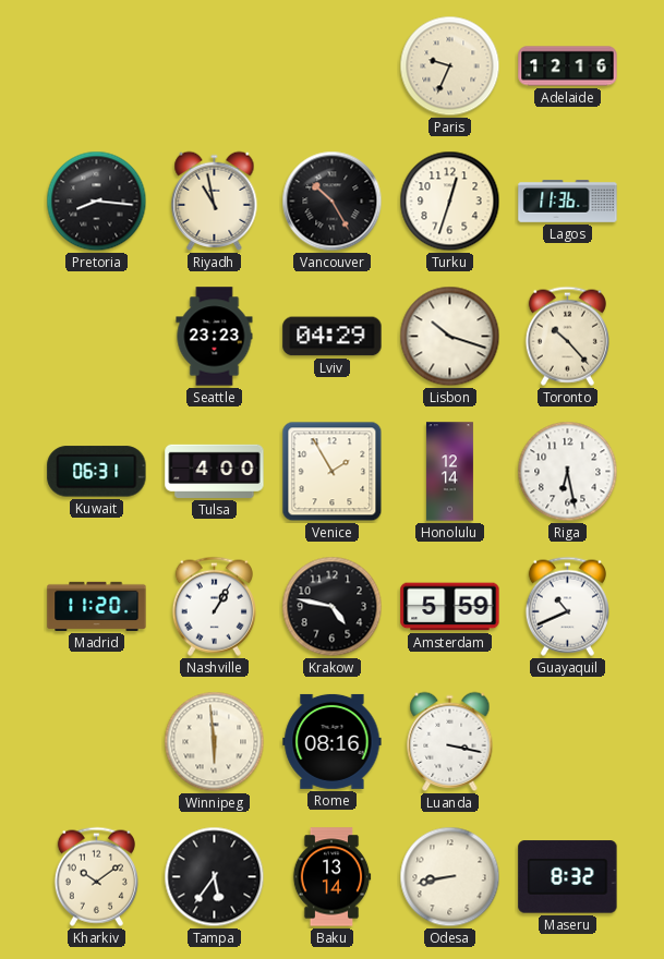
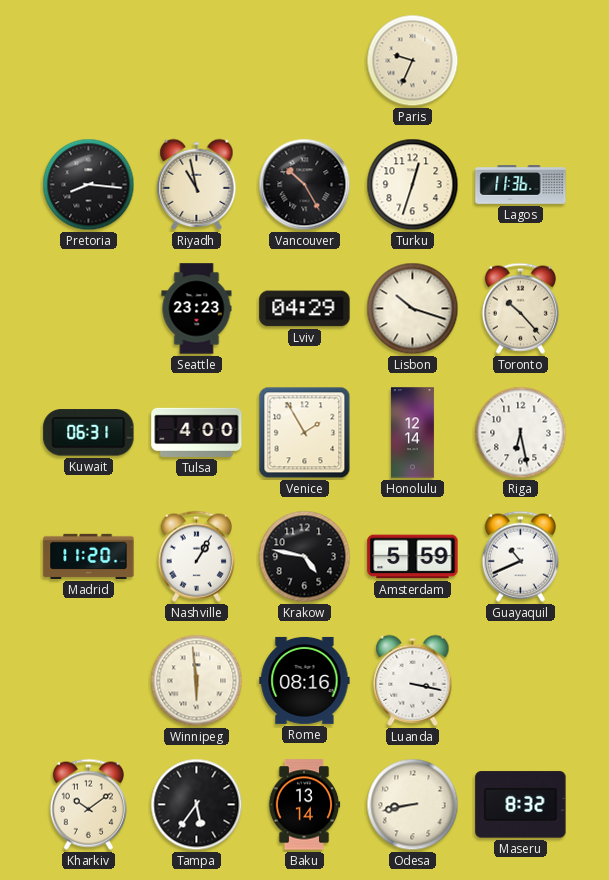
Adelaide: 12:16 -> none (568, 66)
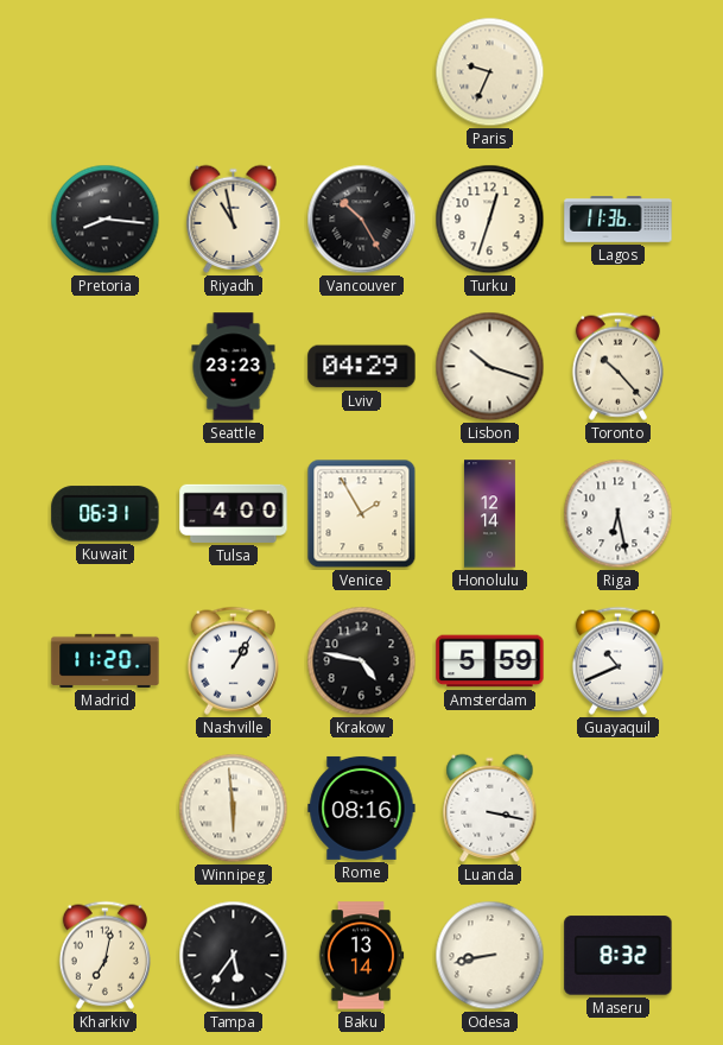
Kharkiv: 10:09 -> 7:02 (104, 955)
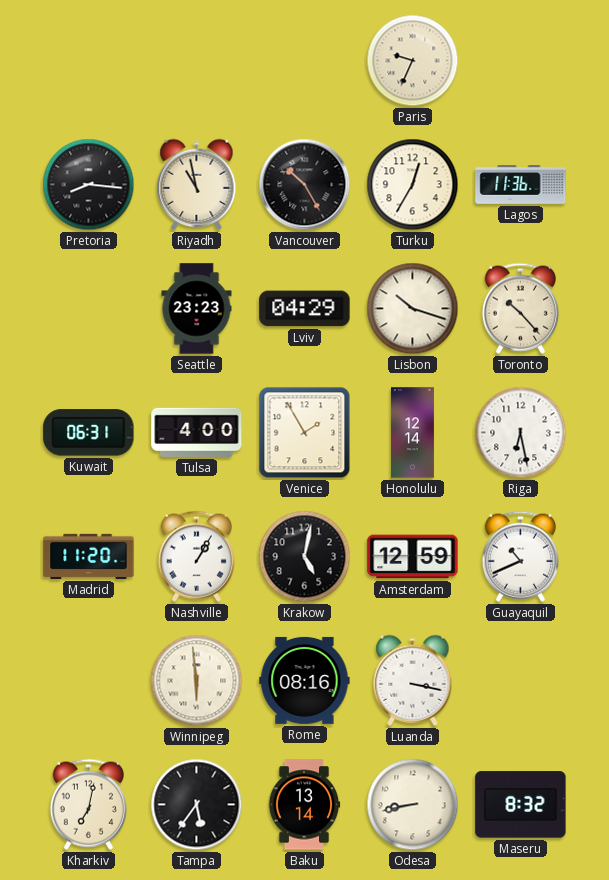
Turku: 12:33 -> 12:35 (413, 185)
Krakow: 4:47 -> 5:02 (305, 557)
Amsterdam: 5:59 -> 12:59 (413, 557)
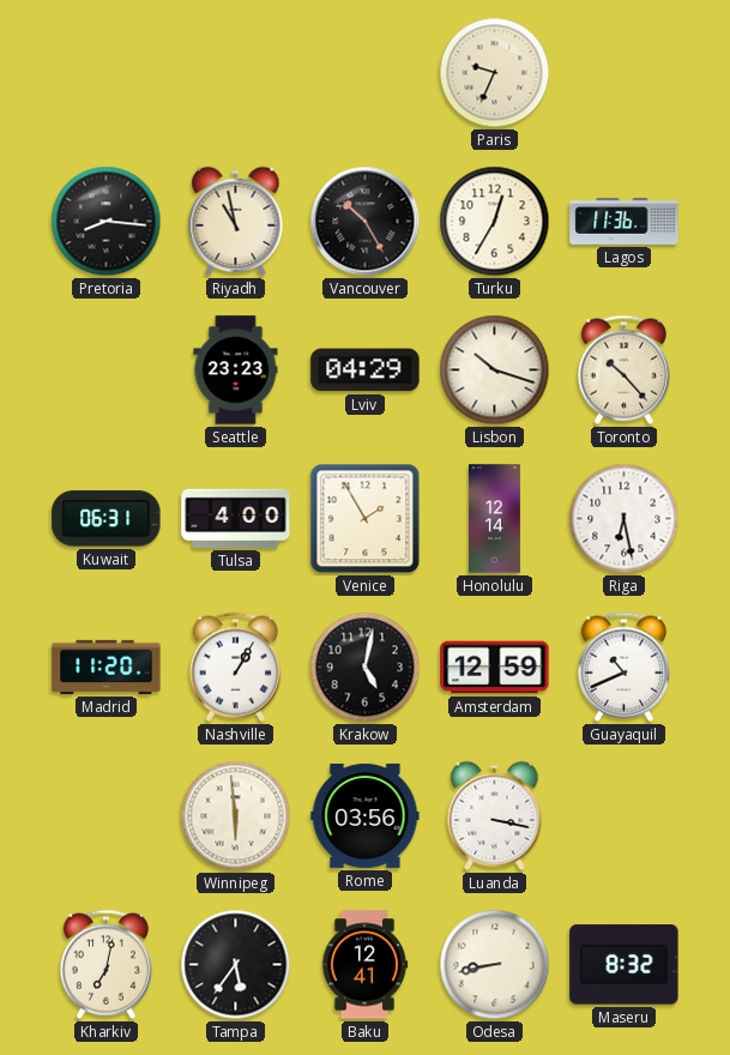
Rome: 08:16 -> 03:56 (366, 815)
Baku: 13:14 -> 12:41 (364, 965)
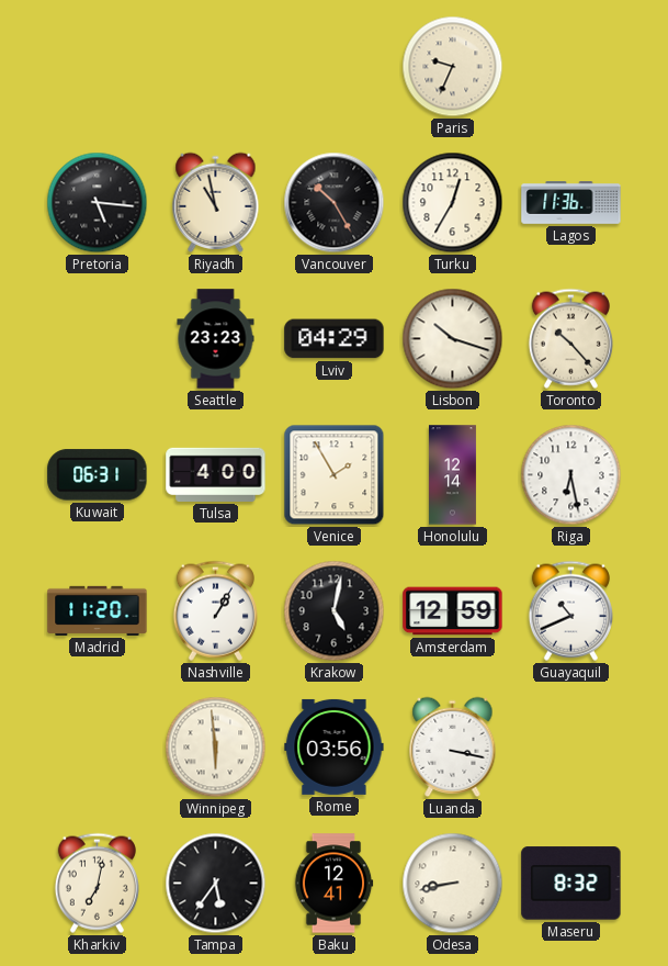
Pretoria: 8:16 -> 5:16 (98, 203)
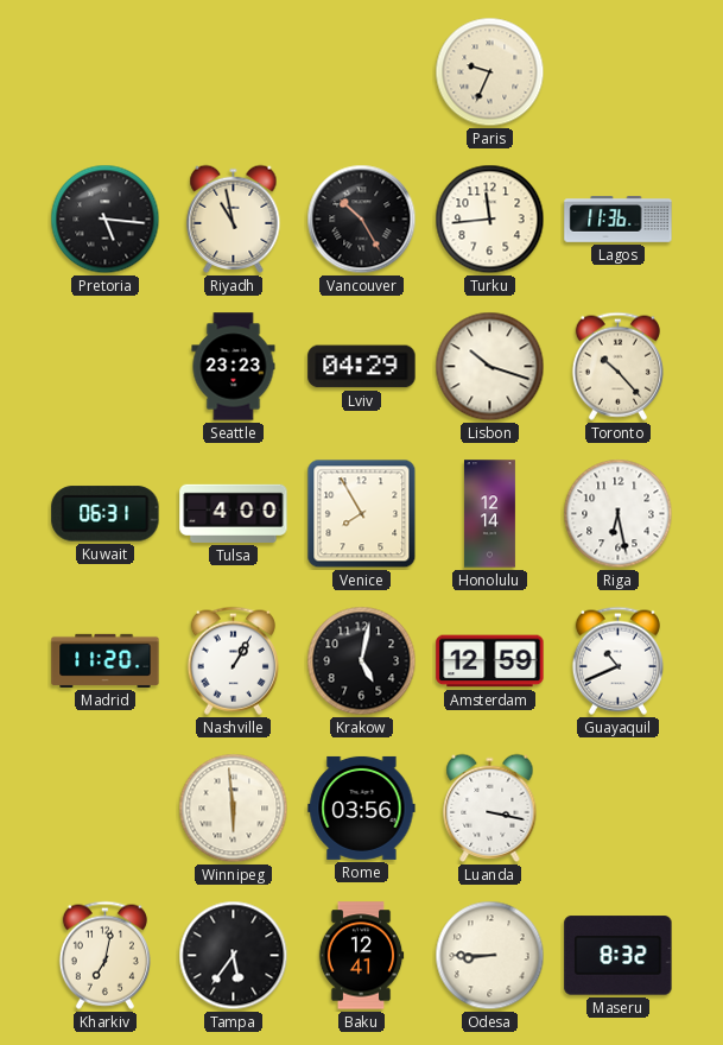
Turku: 12:35 -> 11:44 (490, 220)
Venice: 1:55 -> 7:55 (362, 514)
Odesa: 8:43 -> 8:45 (490, 956)
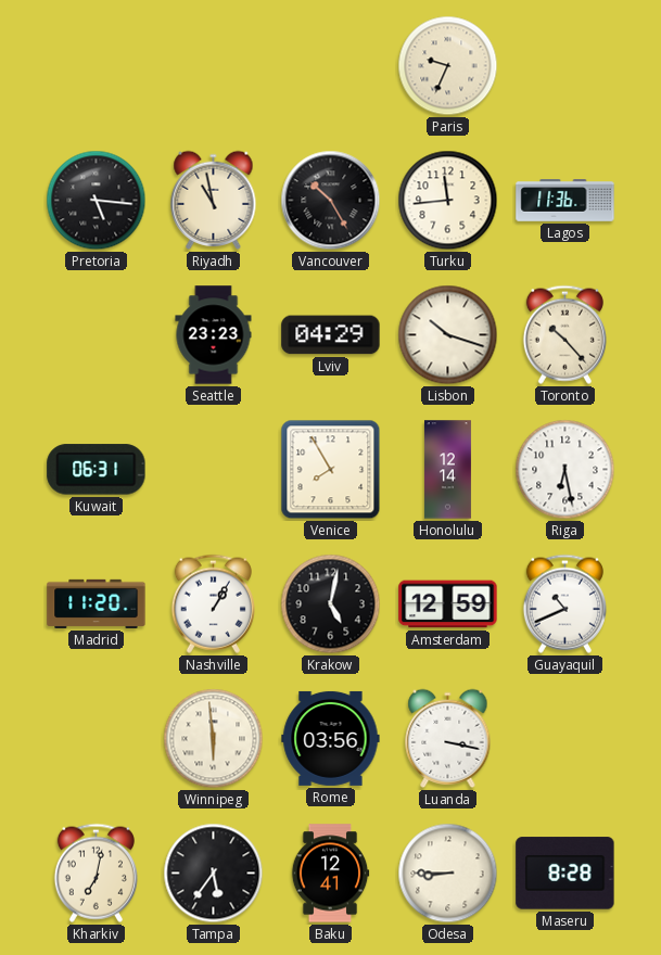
Tulsa: 4:00 -> none (234, 513)
Maseru: 8:32 -> 8:28 (565, 874)
